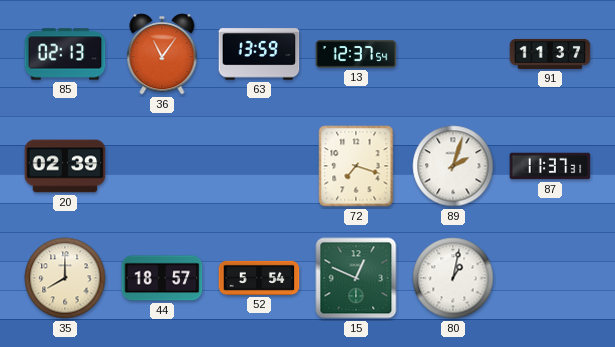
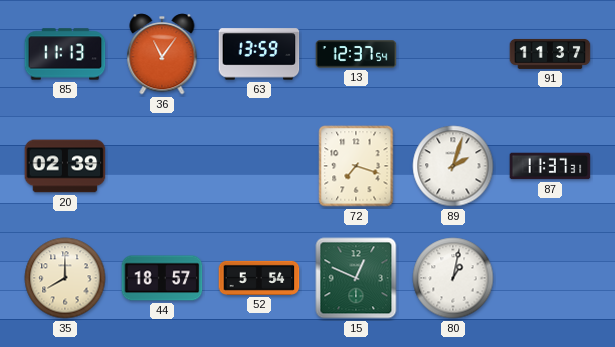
85: 02:13 -> 11:13 (65, 54)
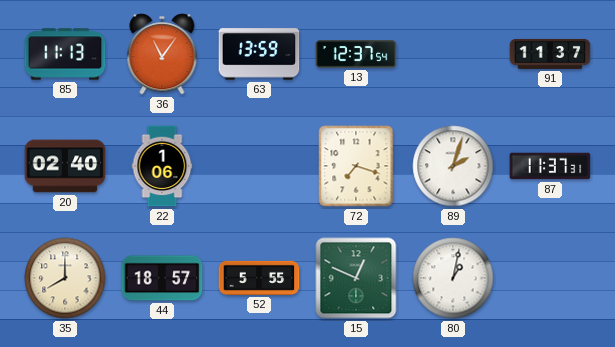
20: 02:39 -> 02:40 (65, 166)
22: none -> 1:06 (162, 166)
52: 5:54 -> 5:55 (259, 278)
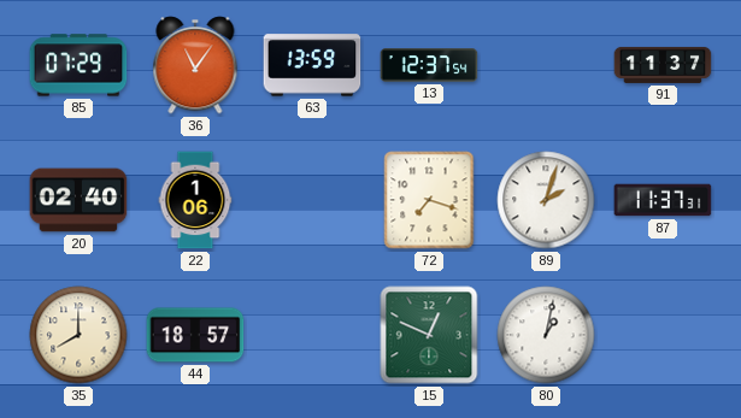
85: 11:13 -> 07:29 (78, 65)
52: 5:55 -> none (259, 278)
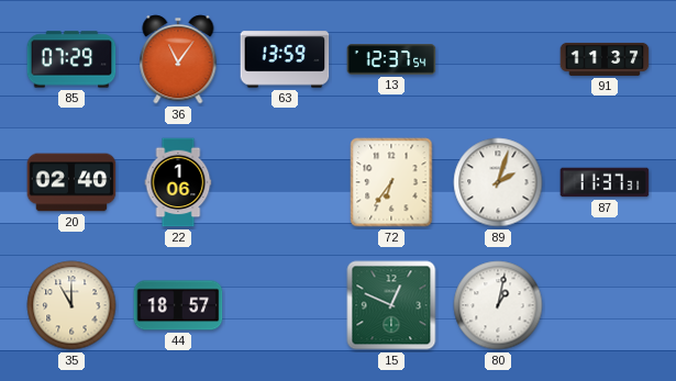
72: 7:18 -> 6:36 (391, 182)
35: 8:00 -> 11:00 (71, 305)
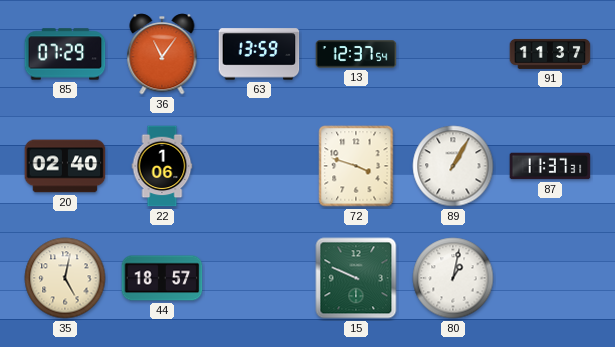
72: 6:36 -> 3:48 (356, 166)
89: 2:03 -> 1:05 (453, 166)
35: 11:00 -> 5:02 (65, 278)
15: 12:49 -> 9:49 (356, 278)
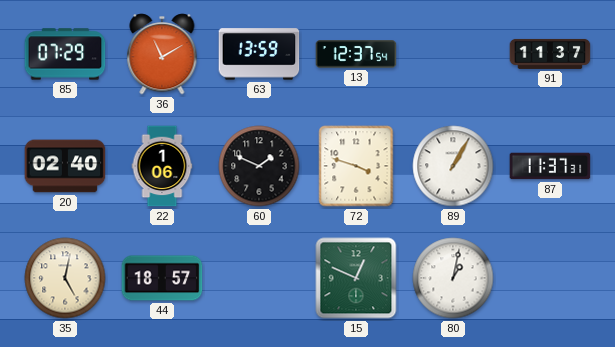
36: 11:06 -> 11:10 (162, 54)
60: none -> 1:49 (259, 166)
15: 9:49 -> 12:49 (356, 278)
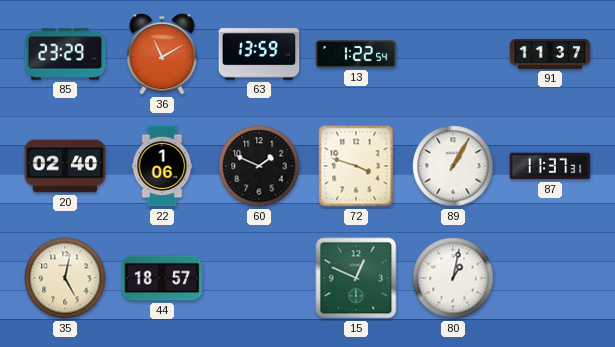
85: 07:29 -> 23:29 (65, 54)
13: 12:37 -> 1:22 (356, 54)
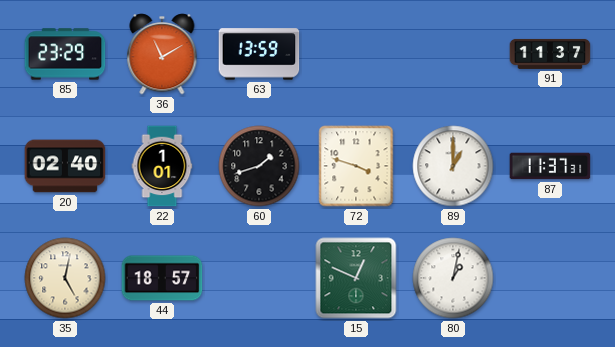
13: 1:22 -> none (356, 54)
22: 1:06 -> 1:01 (162, 166)
60: 1:49 -> 1:42 (259, 166)
89: 1:05 -> 1:00 (453, 166)
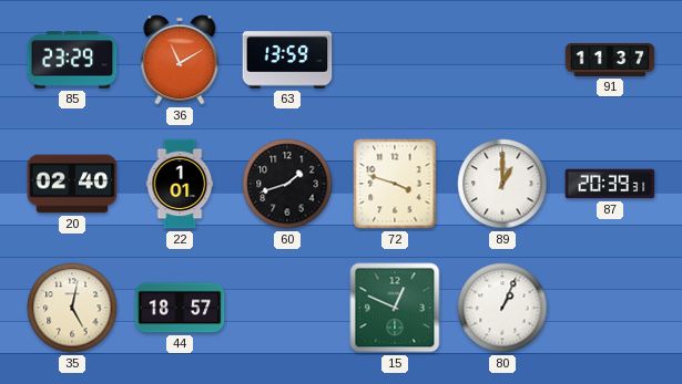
87: 11:37 -> 20:39 (610, 184)
80: 1:02 -> 1:04 (502, 308)
